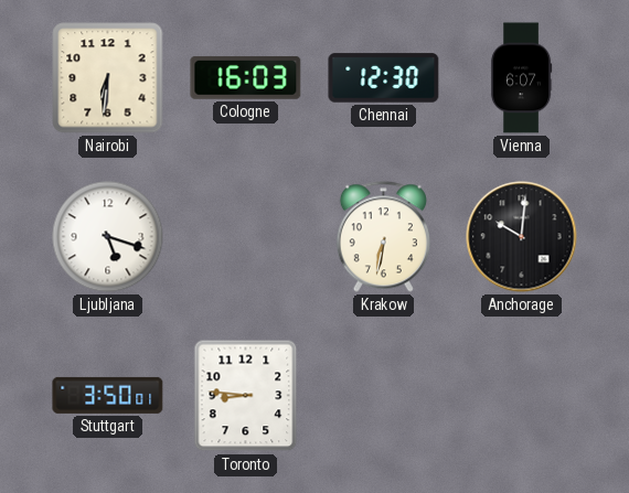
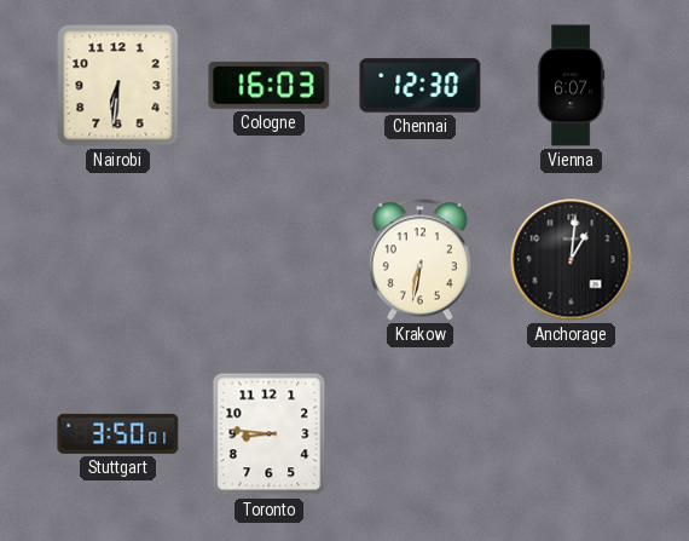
Ljubljana: 5:18 -> none (108, 237)
Anchorage: 10:01 -> 1:01 (572, 260)
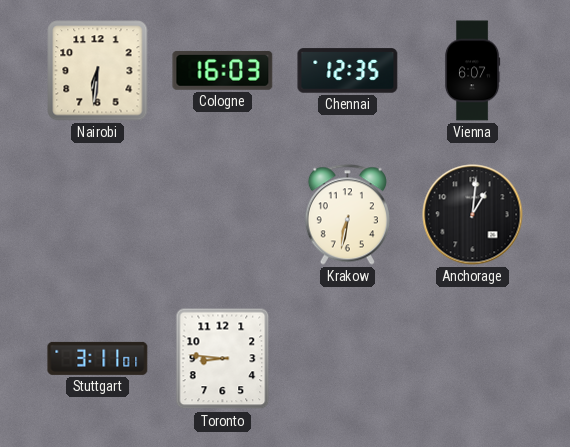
Chennai: 12:30 -> 12:35 (348, 71)
Stuttgart: 3:50 -> 3:11 (98, 358)
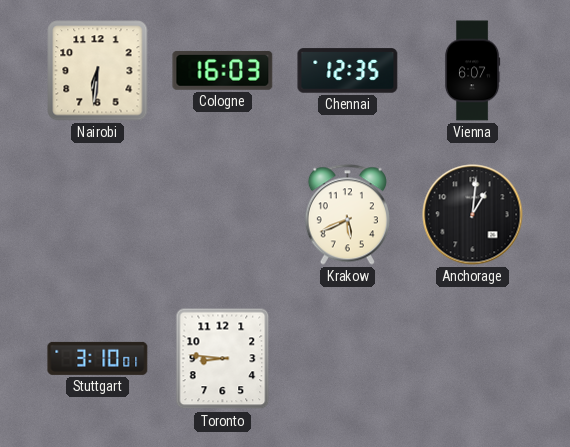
Krakow: 6:32 -> 5:41 (347, 215)
Stuttgart: 3:11 -> 3:10 (98, 358)
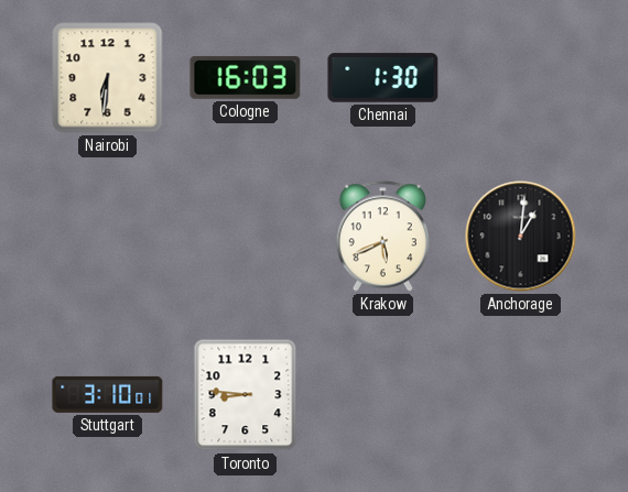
Chennai: 12:35 -> 1:30 (383, 78)
Vienna: 6:07 -> none (472, 71)
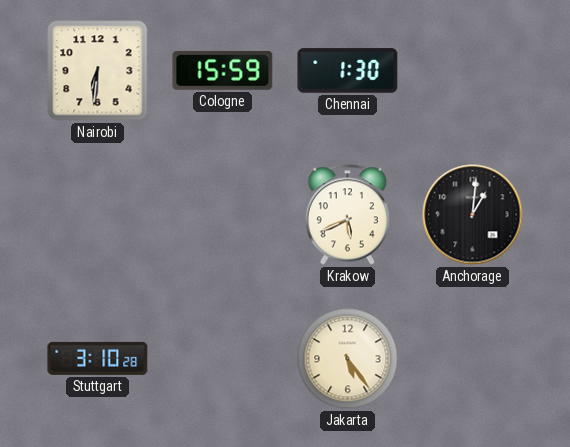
Cologne: 16:03 -> 15:59 (223, 70)
Stuttgart: 3:10:01 -> 3:10:28 (98, 358)
Toronto: 8:46 -> none (246, 395)
Jakarta: none -> 5:24 (348, 359)
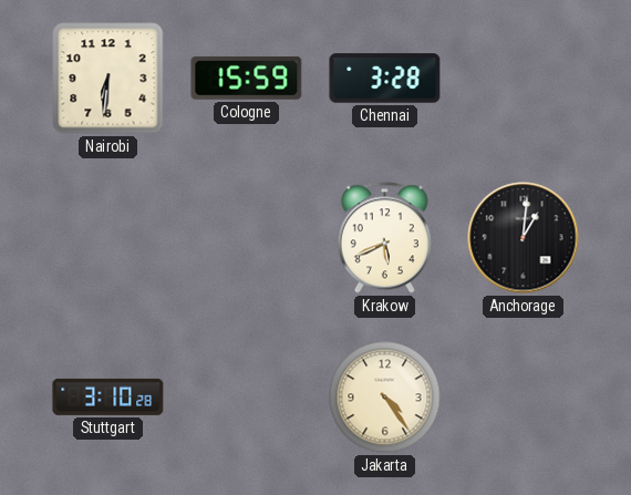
Chennai: 1:30 -> 3:28 (385, 79)
Jakarta: 5:24 -> 4:24 (385, 398)
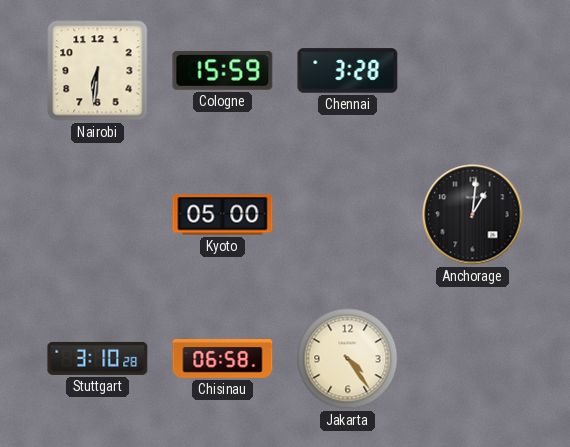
Kyoto: none -> 05:00 (223, 215)
Krakow: 5:41 -> none (384, 238)
Chisinau: none -> 06:58 (223, 359)
